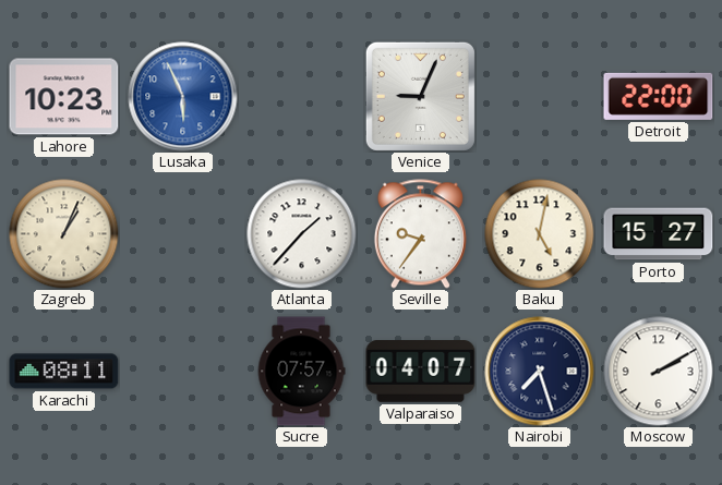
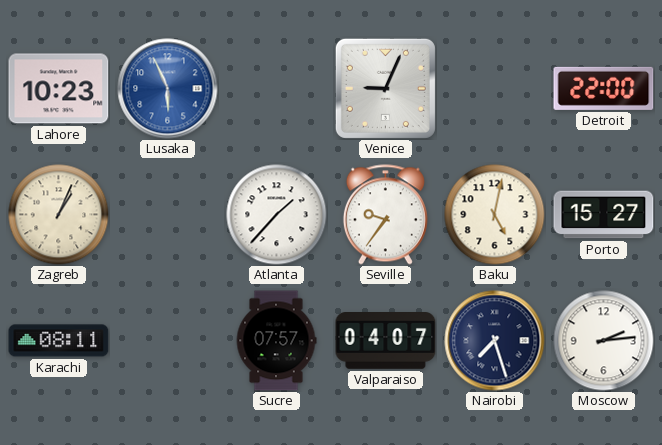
Moscow: 2:10 -> 2:14 (604, 341)
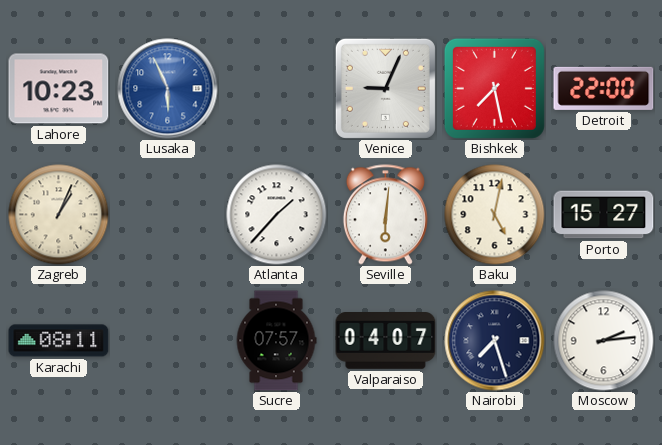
Bishkek: none -> 7:28 (494, 88)
Seville: 9:36 -> 6:01 (385, 215)
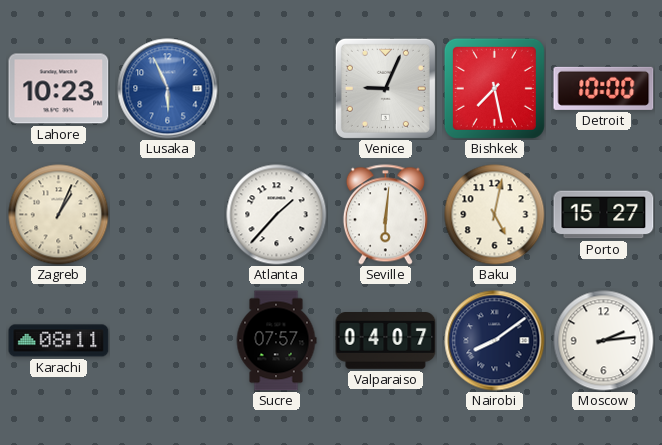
Detroit: 22:00 -> 10:00 (604, 88)
Nairobi: 7:27 -> 8:09 (495, 341)
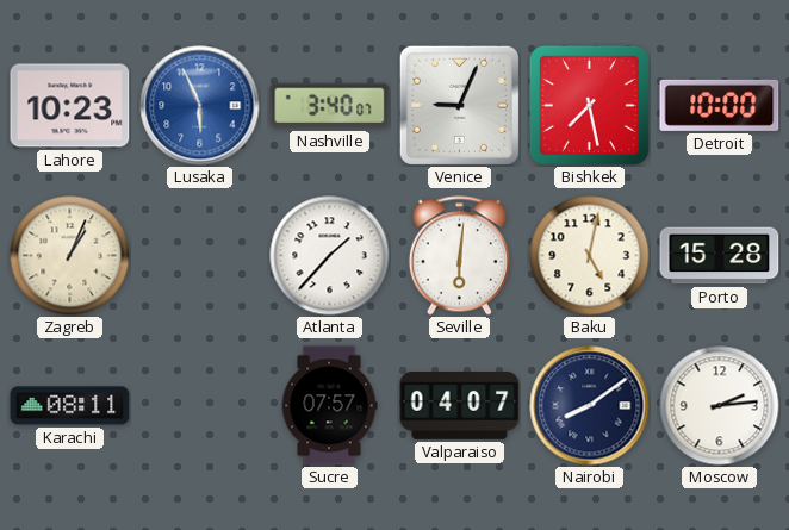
Nashville: none -> 3:40 (330, 106)
Porto: 15:27 -> 15:28 (720, 256)
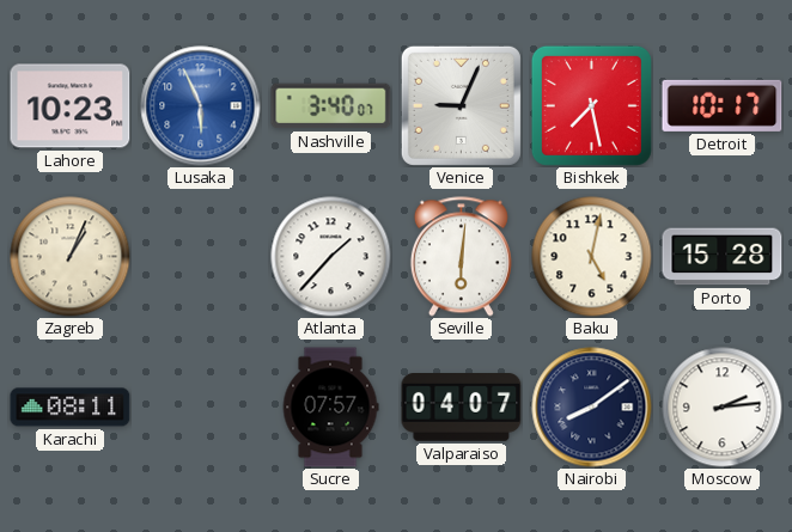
Detroit: 10:00 -> 10:17 (723, 105)
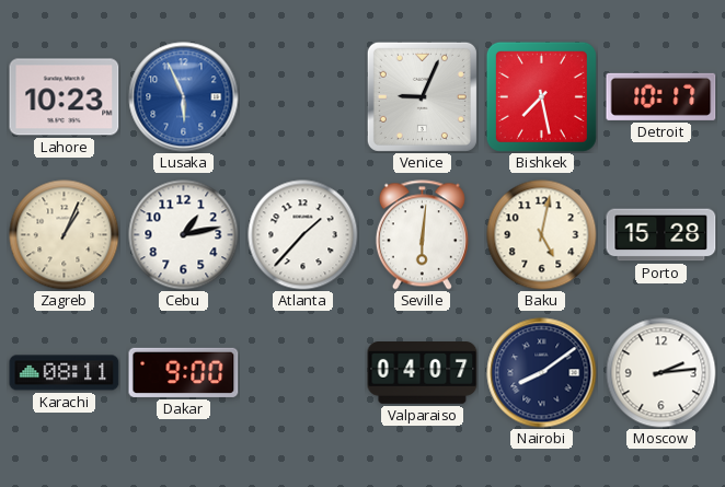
Nashville: 3:40 -> none (331, 106)
Cebu: none -> 1:13 (184, 235)
Dakar: none -> 9:00 (184, 372)
Sucre: 07:57 -> none (330, 408)
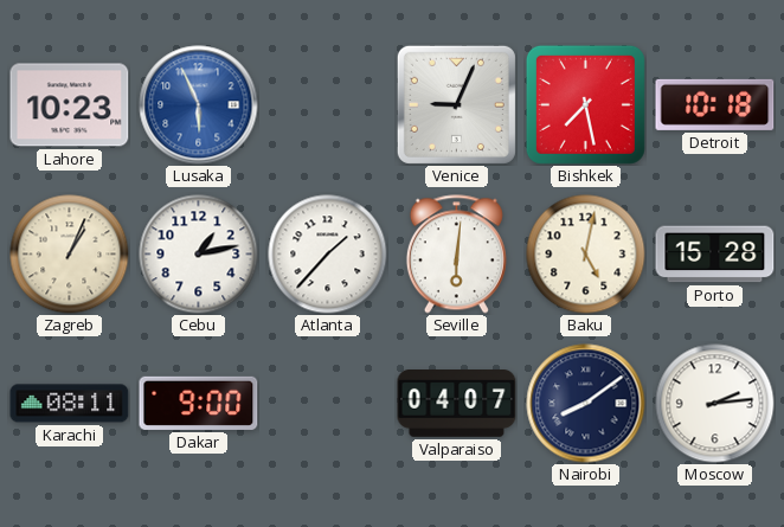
Detroit: 10:17 -> 10:18 (715, 104)
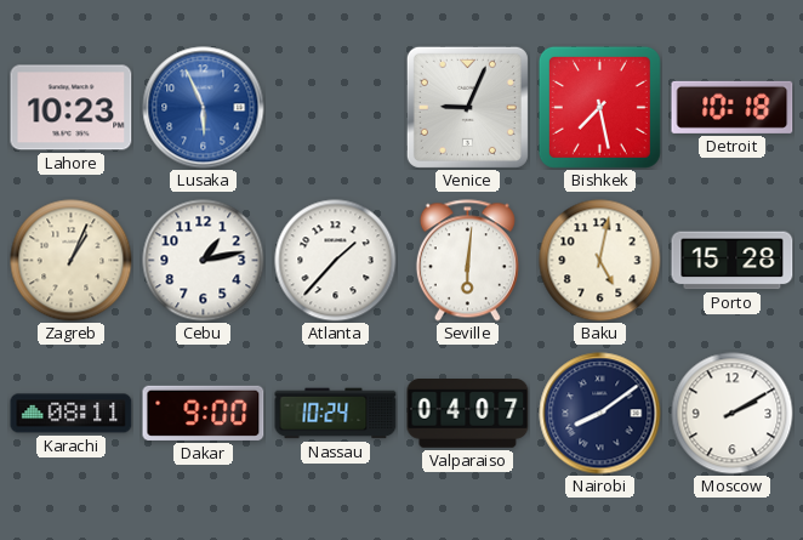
Nassau: none -> 10:24 (336, 414)
Moscow: 2:14 -> 2:10 (733, 414)
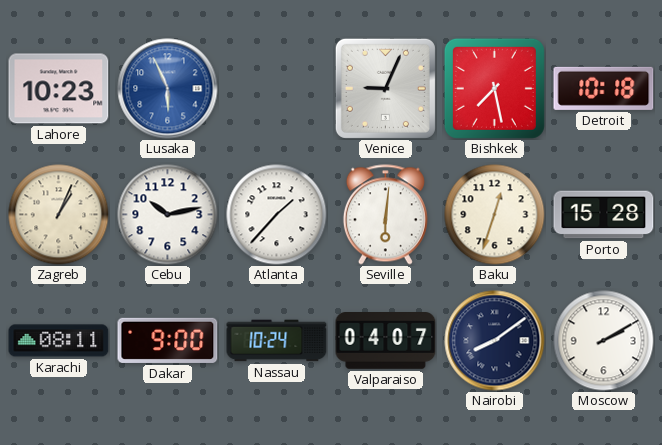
Cebu: 1:13 -> 10:13 (168, 215)
Baku: 5:02 -> 12:33 (495, 215)
